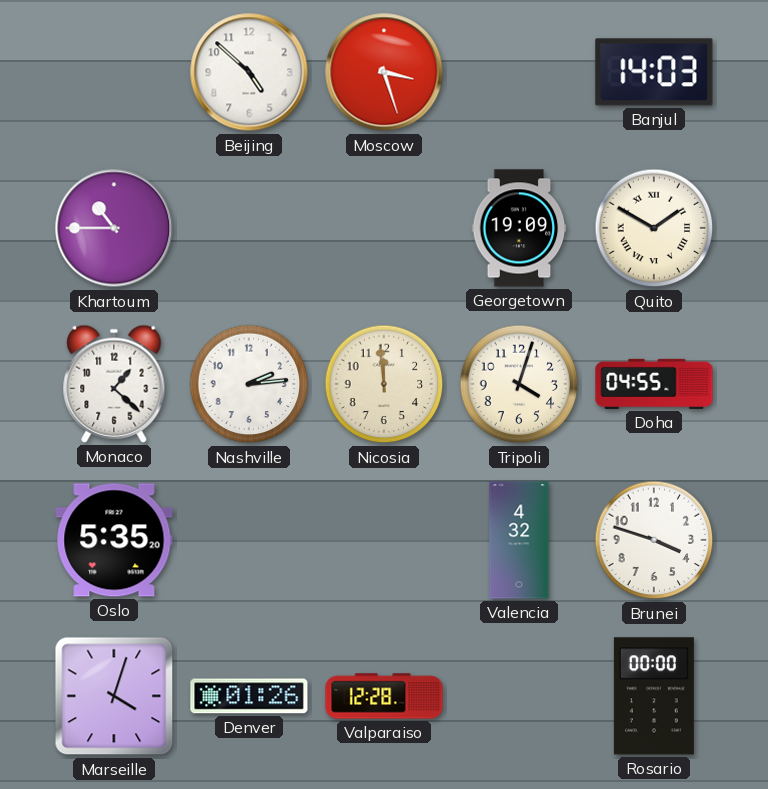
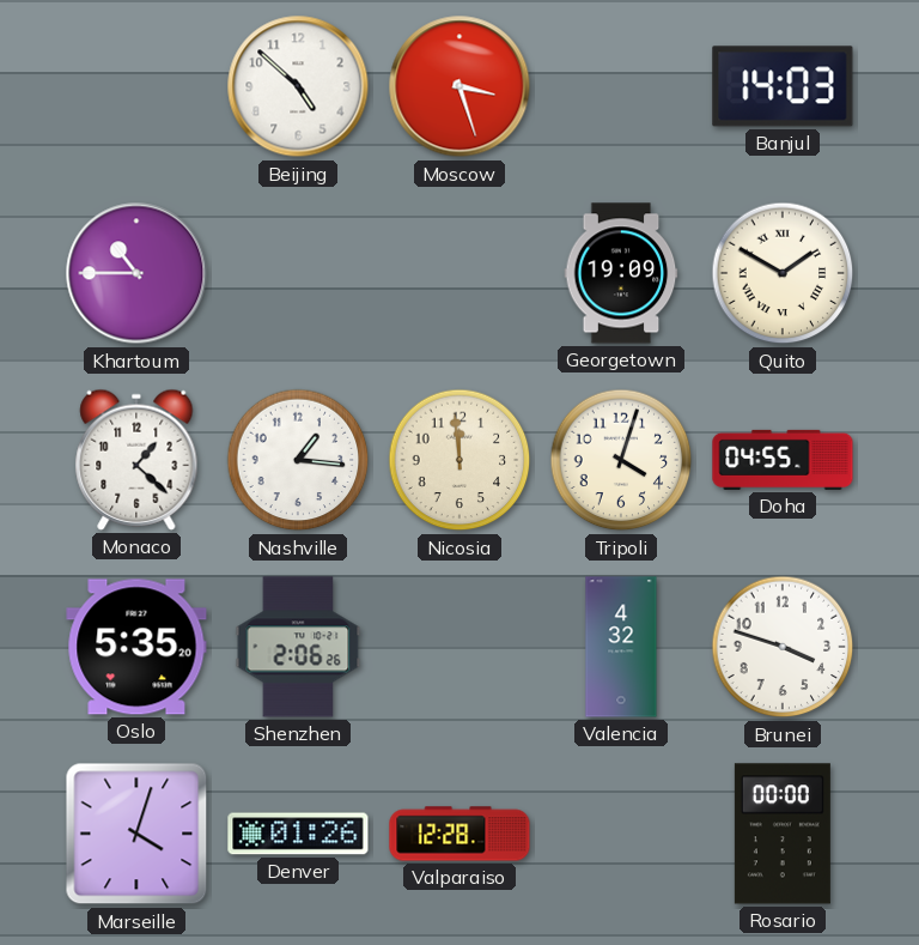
Nashville: 2:14 -> 1:16 (298, 460)
Shenzhen: none -> 2:06 (298, 647)
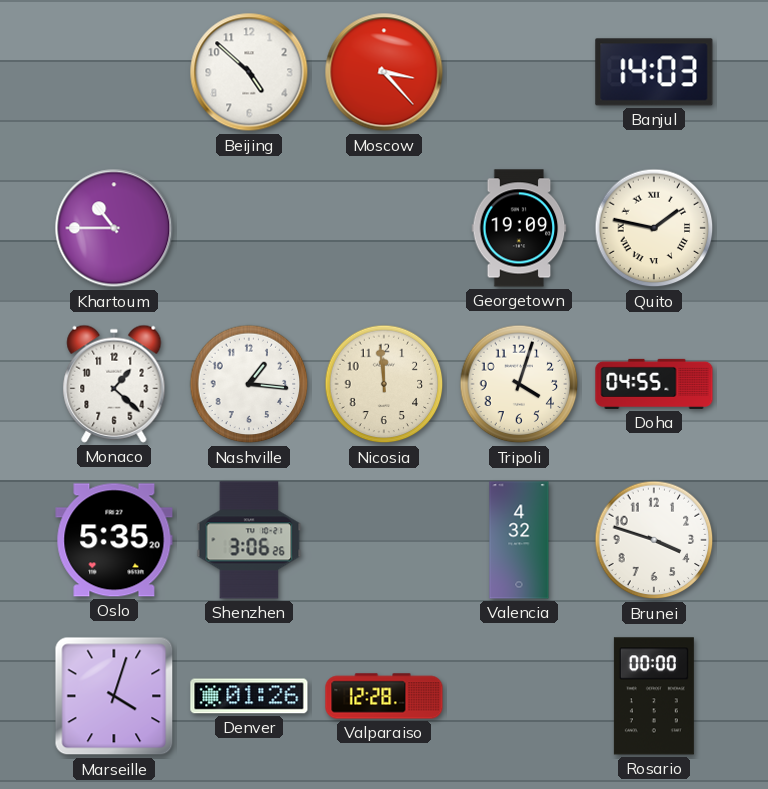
Moscow: 3:27 -> 3:23 (384, 72)
Quito: 1:50 -> 1:47 (654, 228)
Shenzhen: 2:06 -> 3:06 (249, 540)
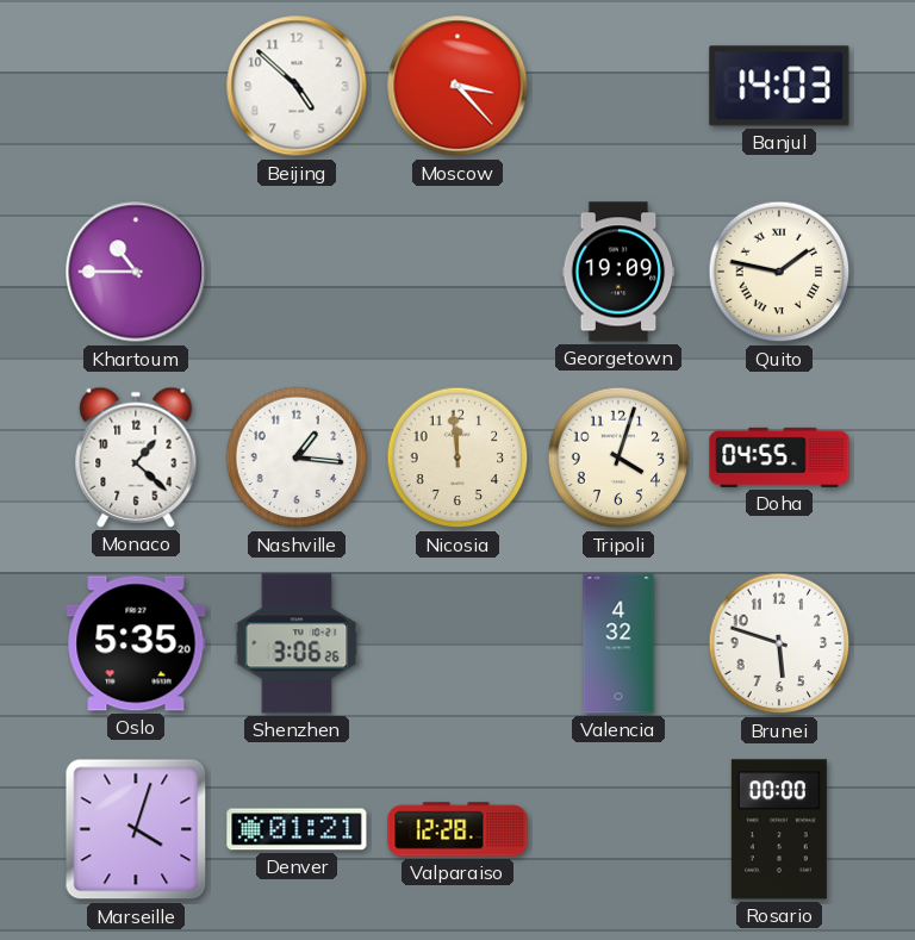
Brunei: 3:48 -> 5:48 (779, 643)
Denver: 01:26 -> 01:21 (297, 829)
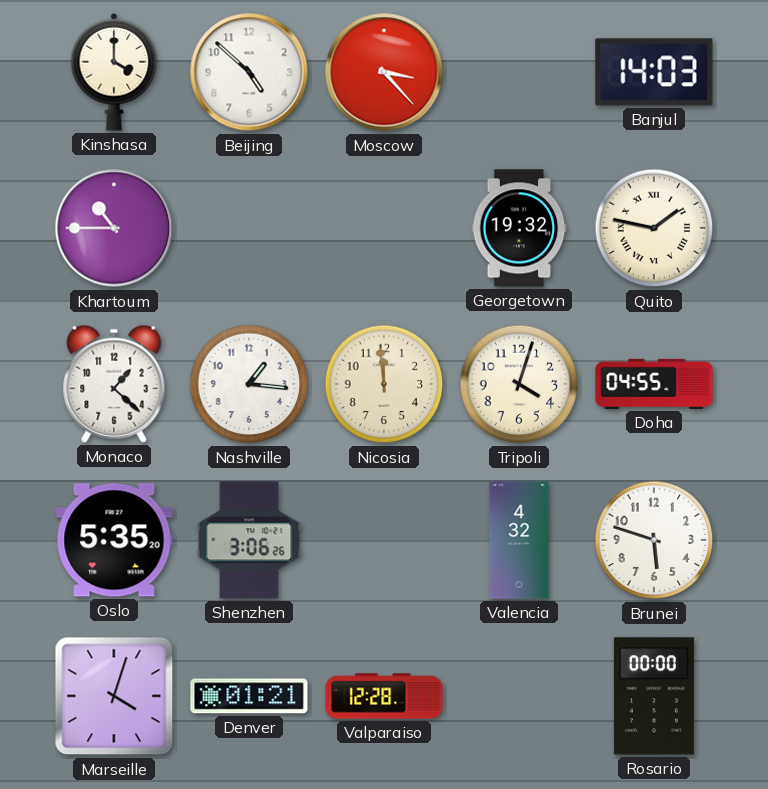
Kinshasa: none -> 4:00 (114, 72)
Georgetown: 19:09 -> 19:32 (519, 228)
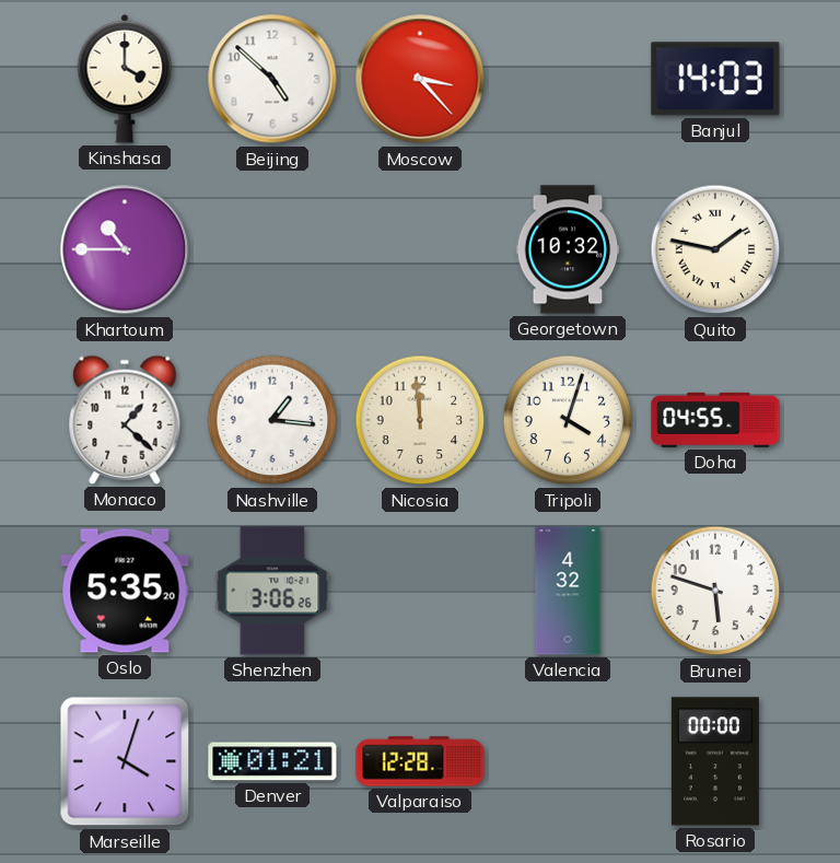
Georgetown: 19:32 -> 10:32 (568, 249)
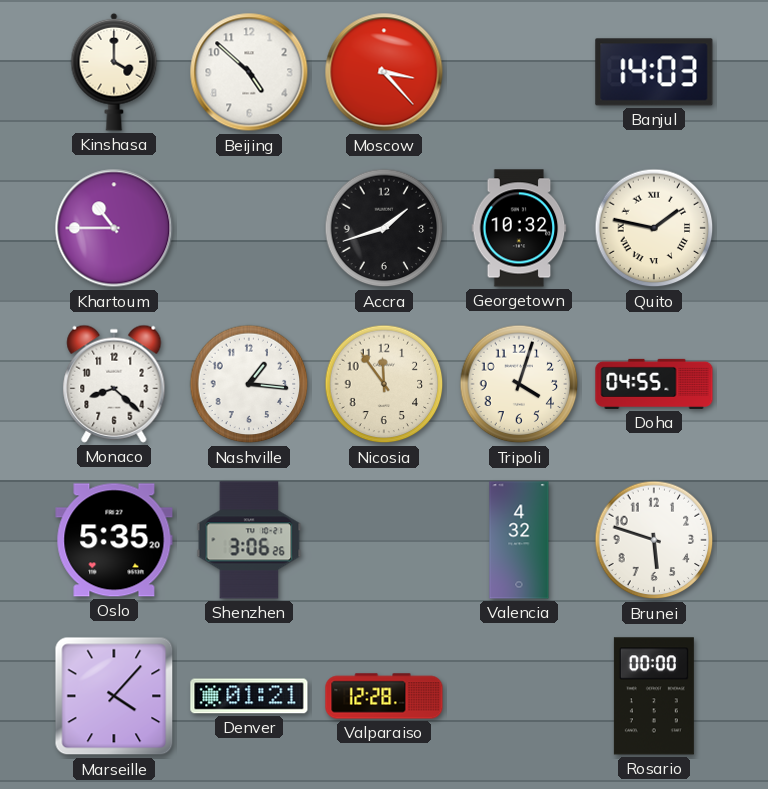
Accra: none -> 1:42 (384, 228)
Monaco: 1:22 -> 8:22 (114, 384)
Nicosia: 11:59 -> 11:54 (384, 384)
Marseille: 4:03 -> 4:07 (114, 696)
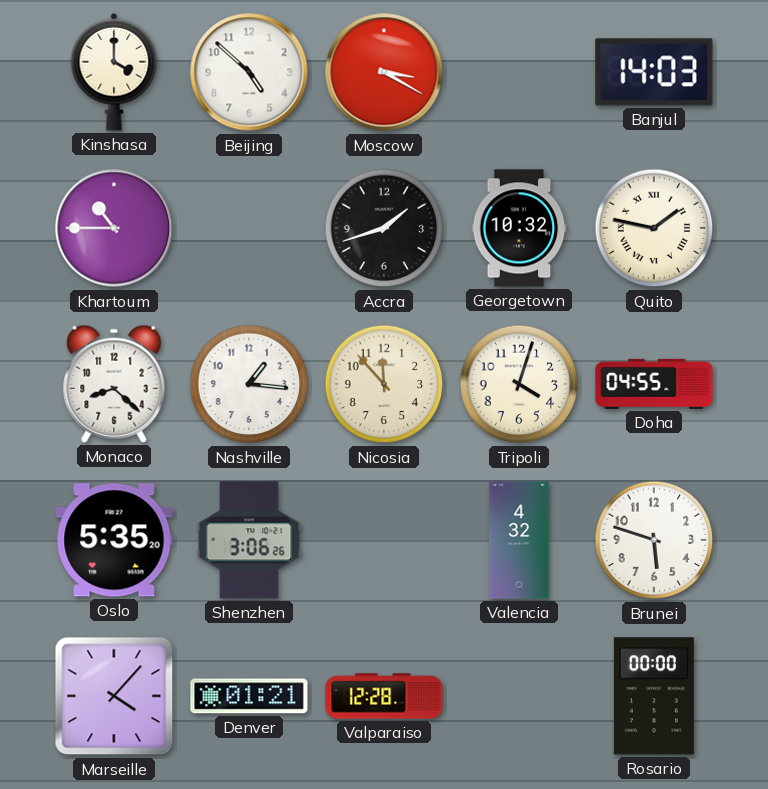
Moscow: 3:23 -> 3:20 (384, 72)
Nicosia: 11:54 -> 11:53 (384, 384)
